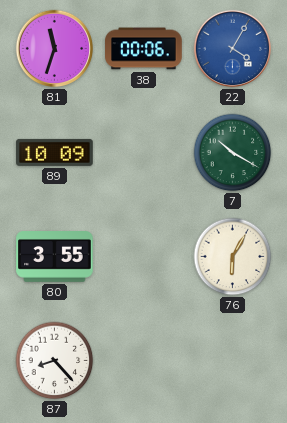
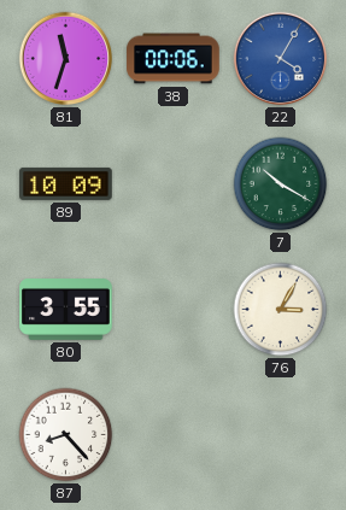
76: 6:05 -> 3:05 (281, 310)
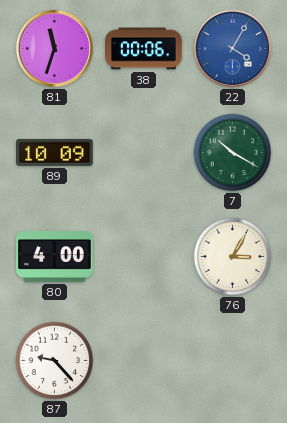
80: 3:55 -> 4:00 (55, 257)
87: 8:23 -> 9:23 (55, 361)
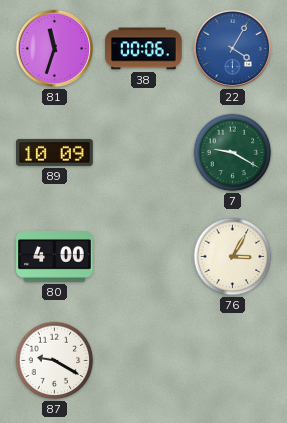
7: 10:20 -> 9:20 (233, 153)
87: 9:23 -> 9:20 (55, 361)
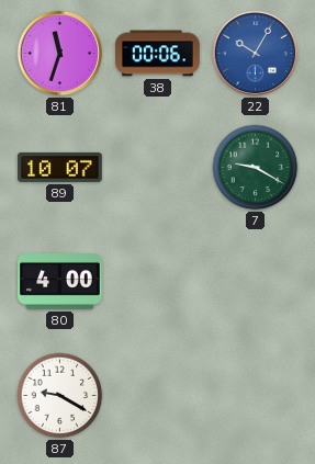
22: 4:05 -> 10:05 (256, 54)
89: 10:09 -> 10:07 (60, 167)
76: 3:05 -> none (233, 257)
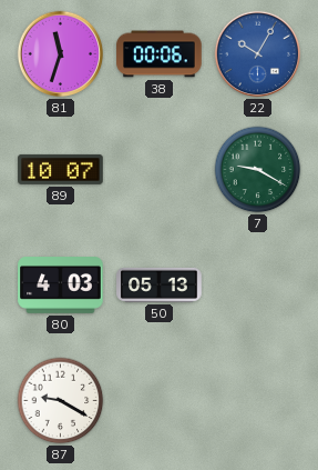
80: 4:00 -> 4:03 (61, 286)
50: none -> 05:13 (160, 284)
